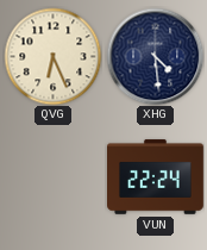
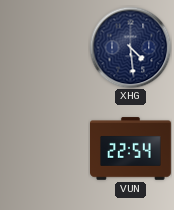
QVG: 6:26 -> none (52, 56)
VUN: 22:24 -> 22:54 (131, 149)
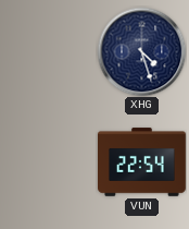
XHG: 4:29 -> 4:27 (141, 51)
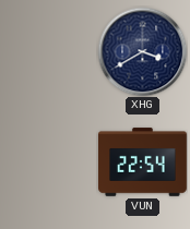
XHG: 4:27 -> 3:40 (142, 51)
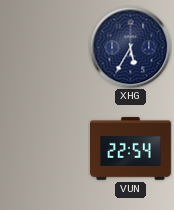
XHG: 3:40 -> 5:35 (130, 47)
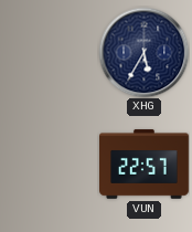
VUN: 22:54 -> 22:57 (145, 165)
